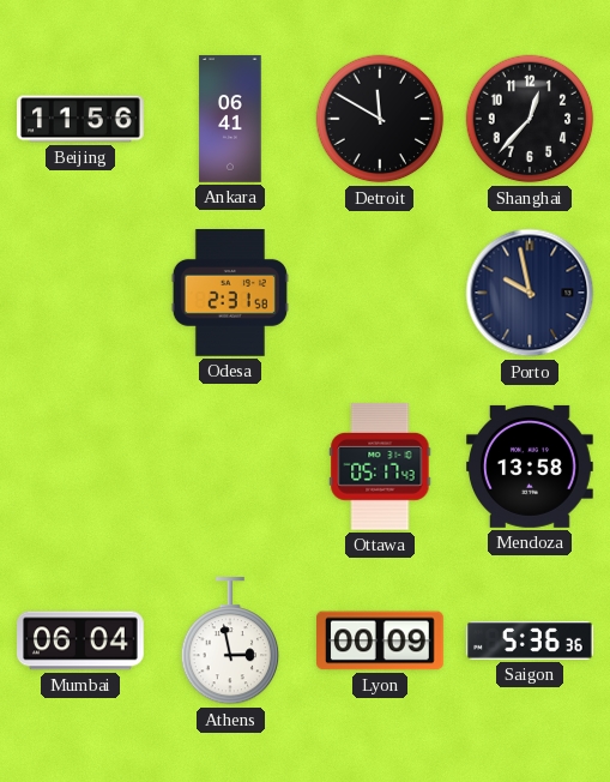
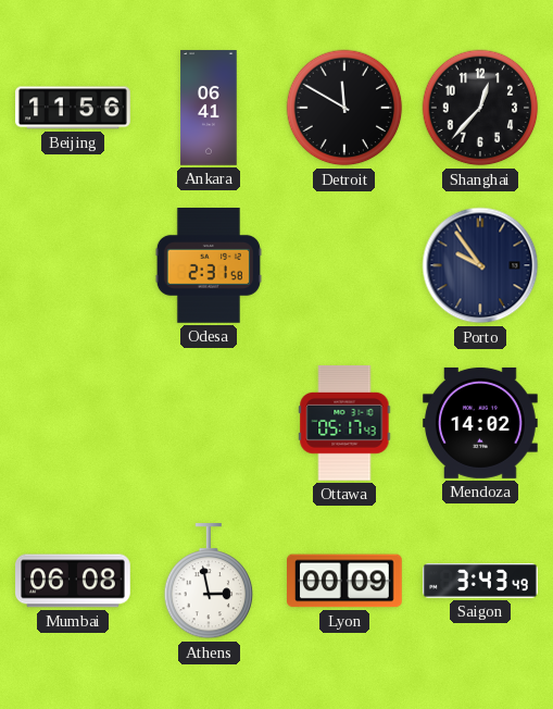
Porto: 9:58 -> 9:54 (480, 265)
Mendoza: 13:58 -> 14:02 (481, 423)
Mumbai: 06:04 -> 06:08 (74, 581)
Saigon: 5:36 -> 3:43 (481, 581)
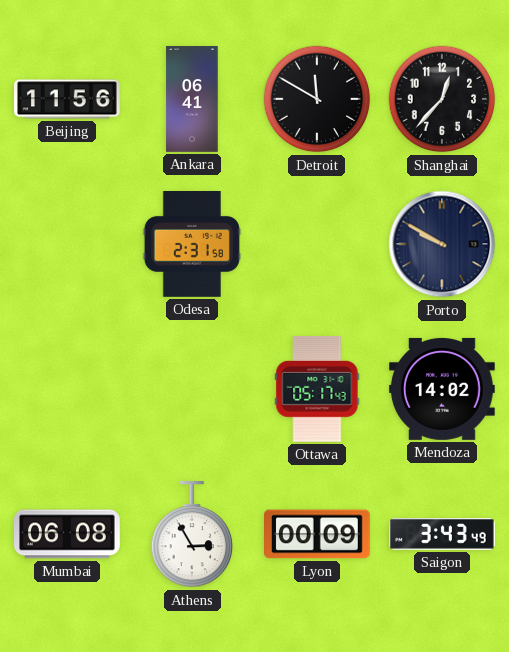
Porto: 9:54 -> 9:50 (442, 244)
Athens: 2:58 -> 2:55 (192, 535)
